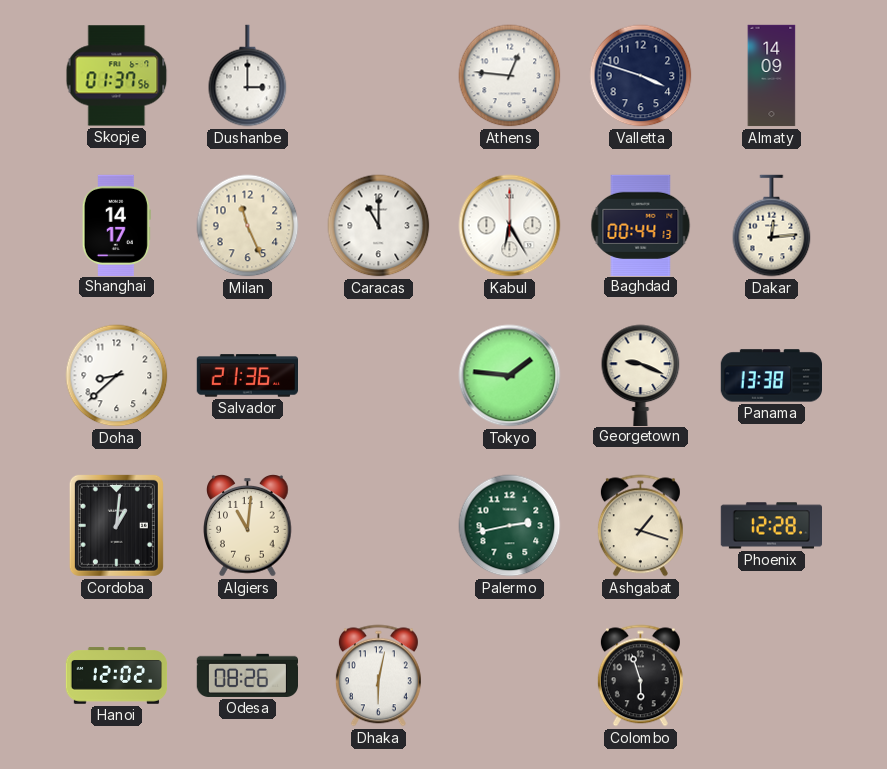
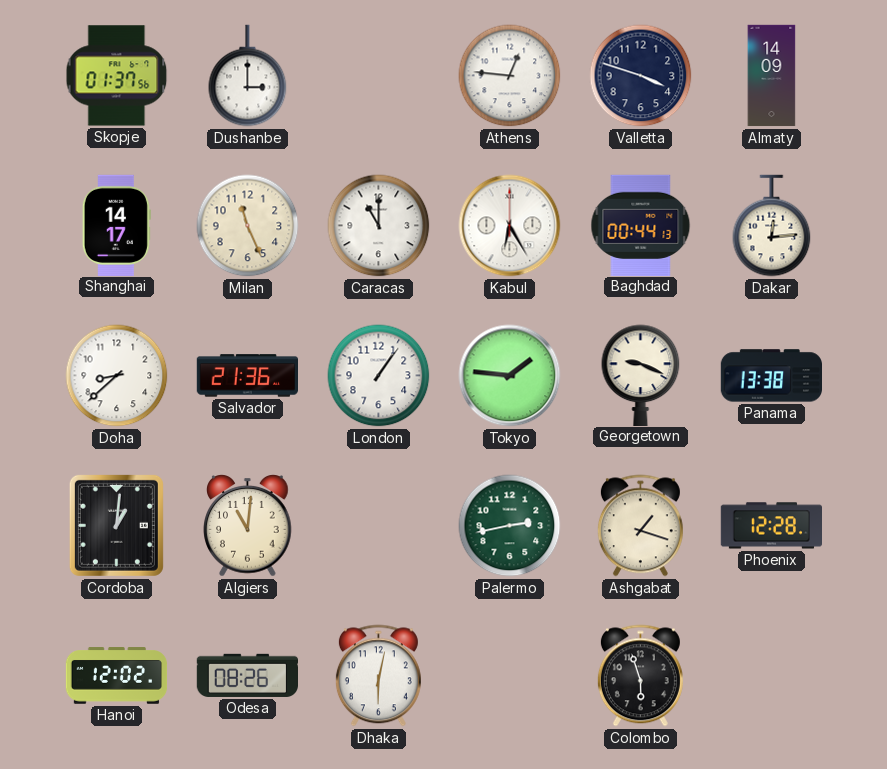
London: none -> 1:06 (379, 376)
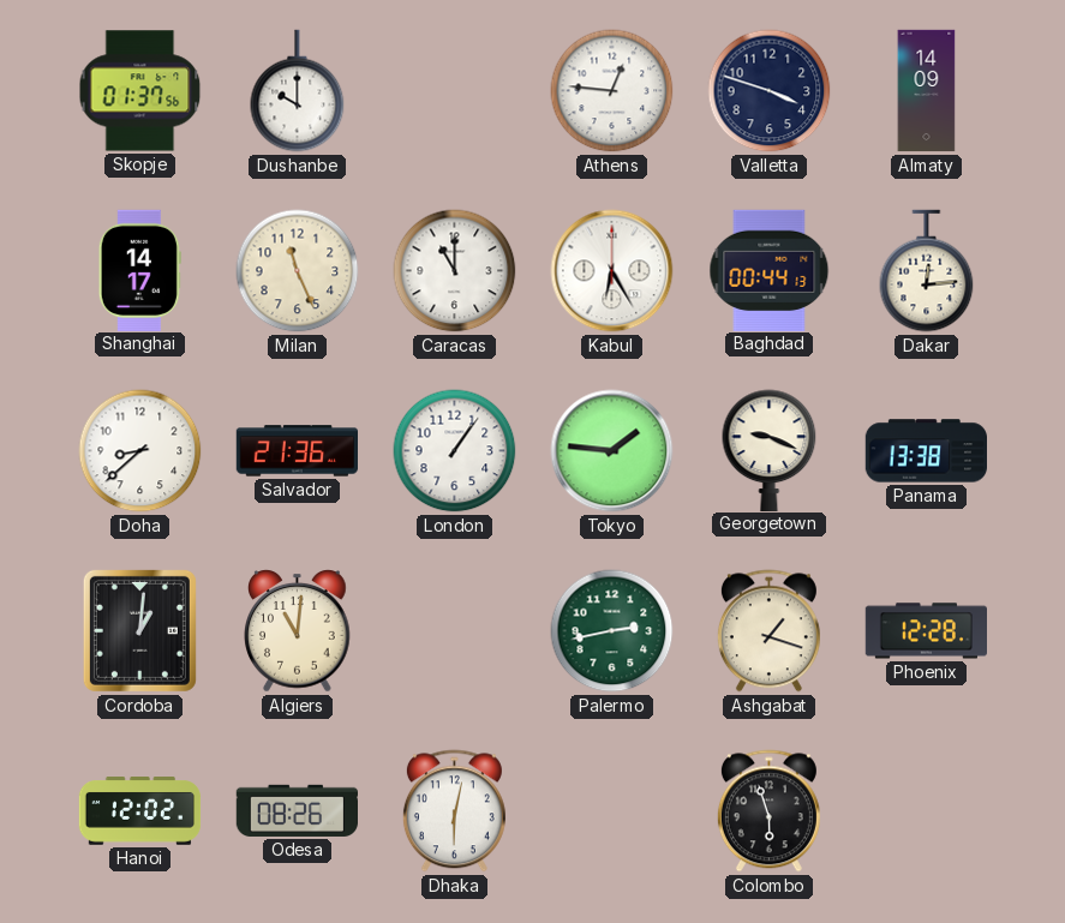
Dushanbe: 3:00 -> 10:00 (298, 91)
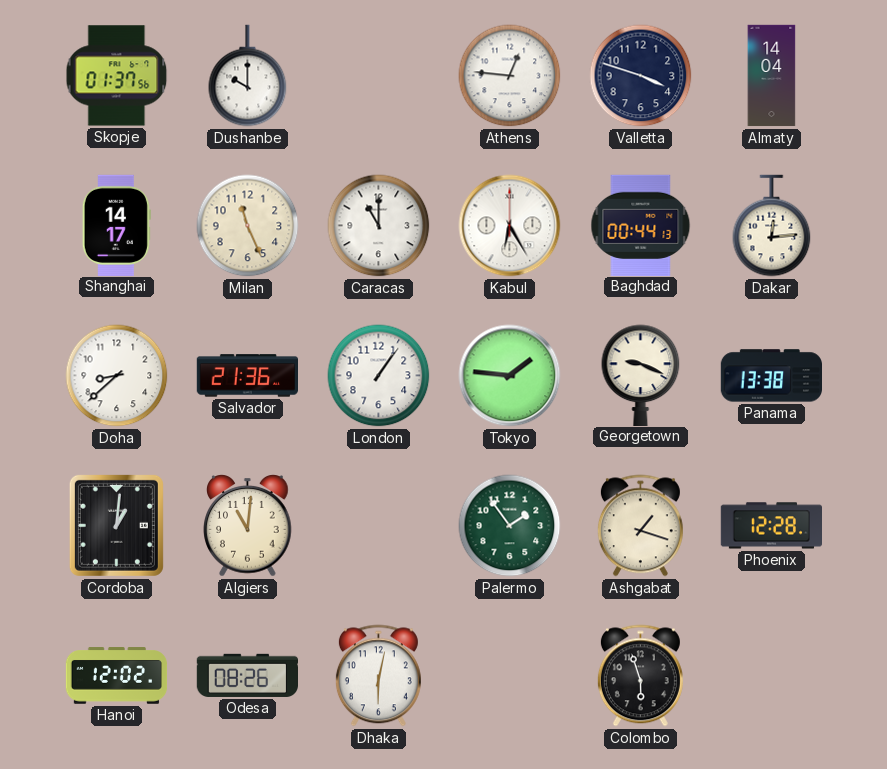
Almaty: 14:09 -> 14:04 (772, 76)
Palermo: 2:43 -> 1:54 (510, 526)
